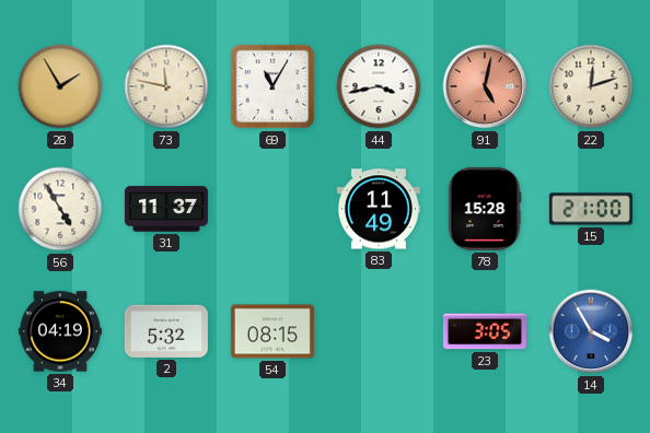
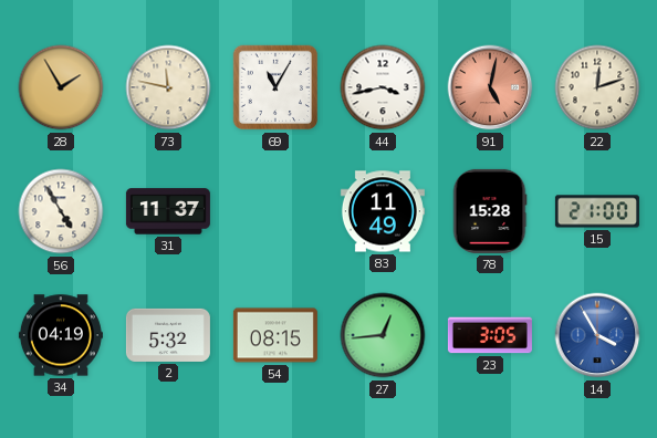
27: none -> 12:44 (383, 335)
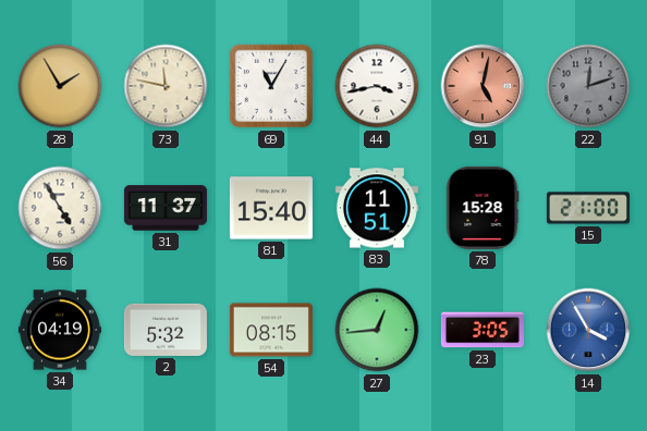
22 dial: cream -> grey (588, 86)
81: none -> 15:40 (271, 208)
83: 11:49 -> 11:51 (377, 208)
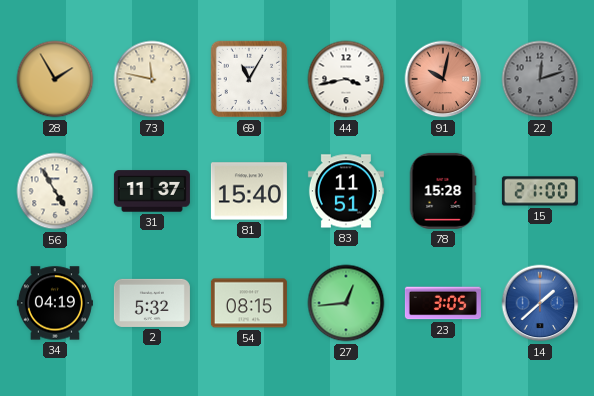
91: 5:02 -> 10:02 (443, 79)
14: 3:55 -> 1:38 (540, 303)
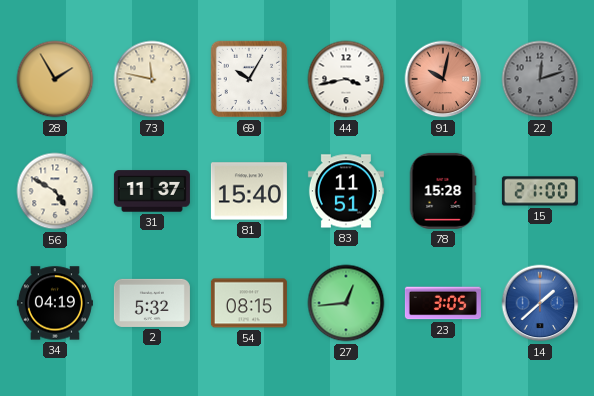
69: 11:05 -> 10:05 (249, 79)
56: 4:55 -> 4:50 (55, 191)
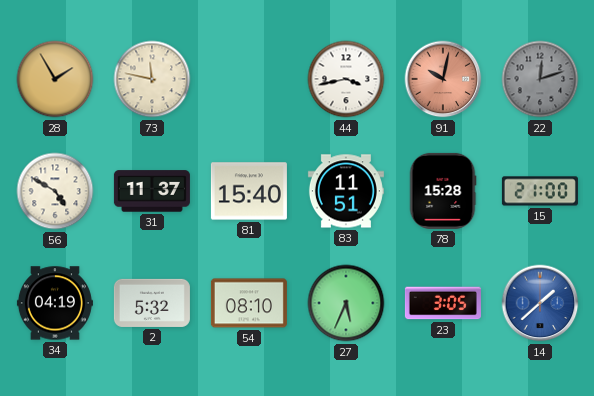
69: 10:05 -> none (249, 79)
54: 08:15 -> 08:10 (249, 303)
27: 12:44 -> 5:34 (346, 303)
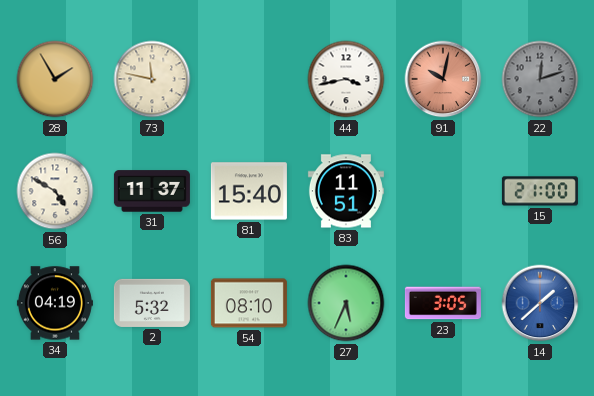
78: 15:28 -> none (443, 191)
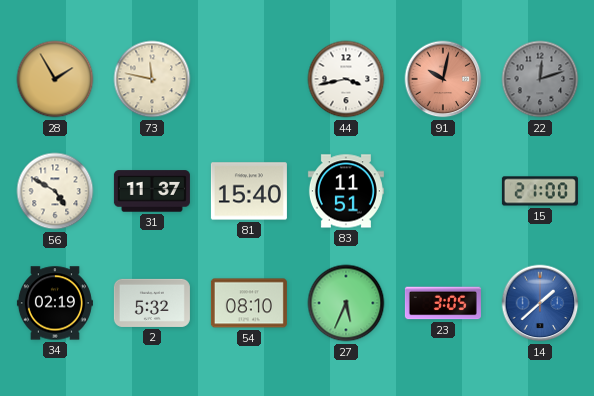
34: 04:19 -> 02:19 (55, 303)
